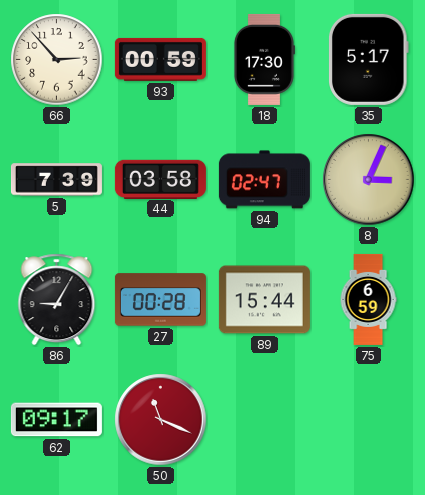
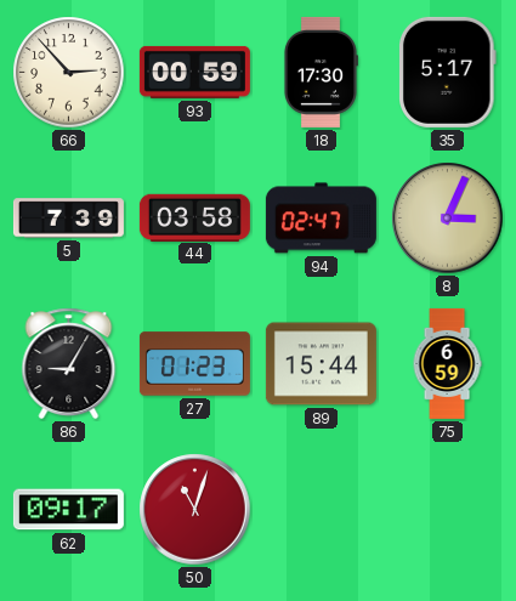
27: 00:28 -> 01:23 (194, 364)
50: 11:19 -> 11:03 (195, 510)
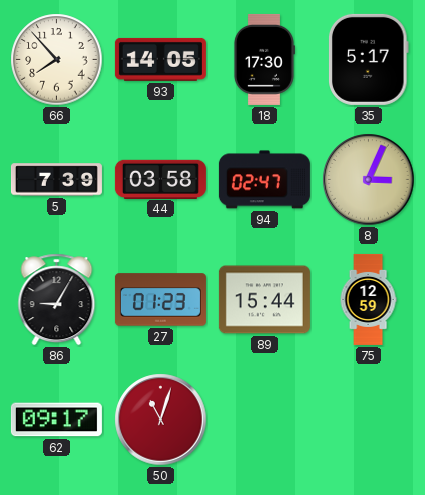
66: 2:53 -> 7:53 (57, 60)
93: 00:59 -> 14:05 (160, 59)
75: 6:59 -> 12:59 (368, 299)
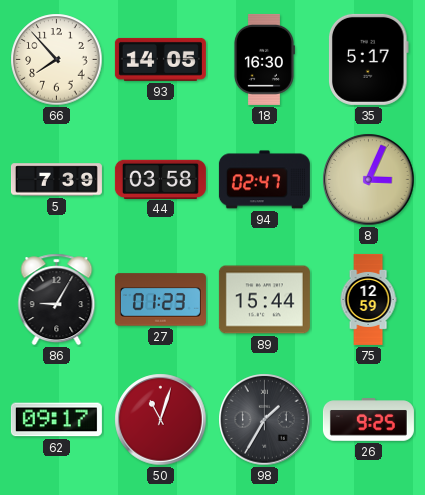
18: 17:30 -> 16:30 (264, 59)
98: none -> 1:35 (265, 420)
26: none -> 9:25 (368, 420)
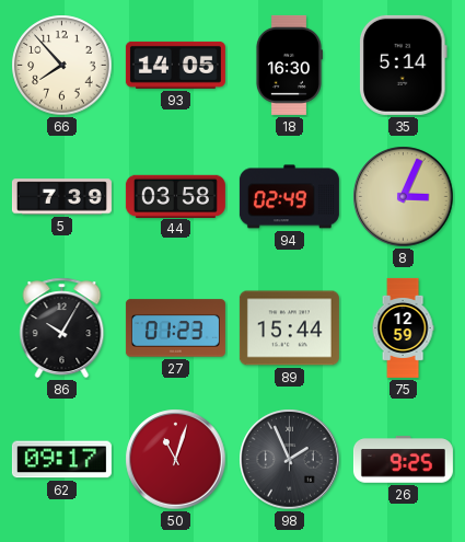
35: 5:17 -> 5:14 (404, 65)
94: 02:47 -> 02:49 (289, 197)
86: 9:05 -> 10:05 (62, 328)
98: 1:35 -> 1:56 (290, 460)
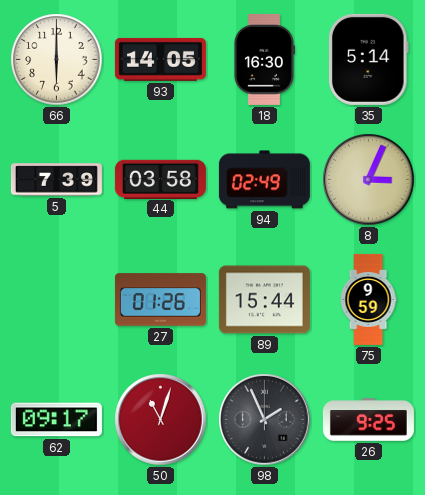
66: 7:53 -> 6:00 (57, 60)
86: 10:05 -> none (62, 328)
27: 01:23 -> 01:26 (160, 300)
75: 12:59 -> 9:59 (368, 299)
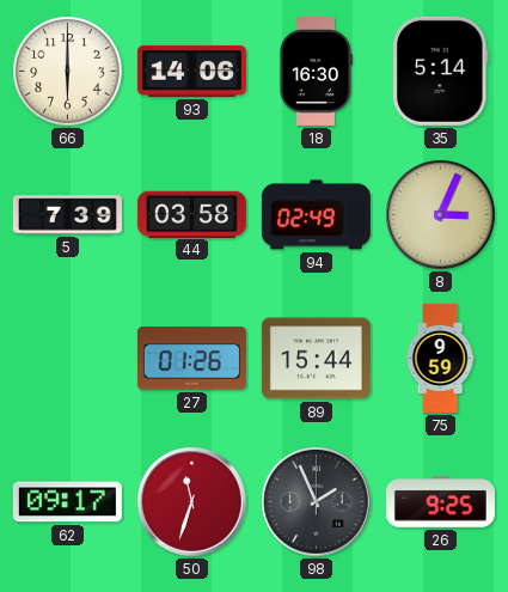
93: 14:05 -> 14:06 (191, 71)
50: 11:03 -> 11:33 (192, 502)
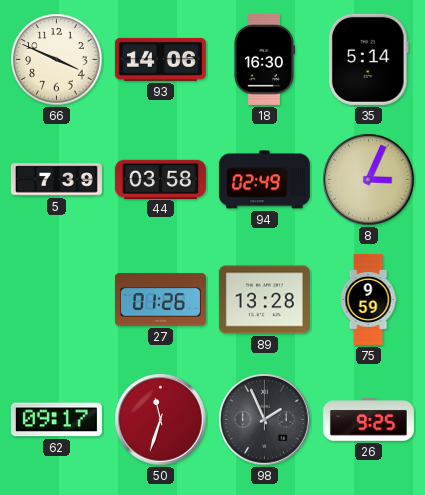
66: 6:00 -> 3:49 (57, 60)
89: 15:44 -> 13:28 (264, 300)
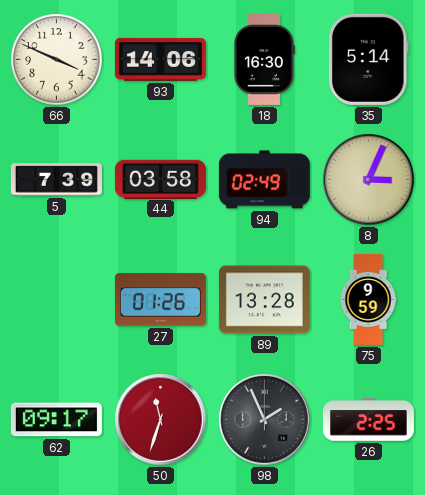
26: 9:25 -> 2:25 (368, 420)
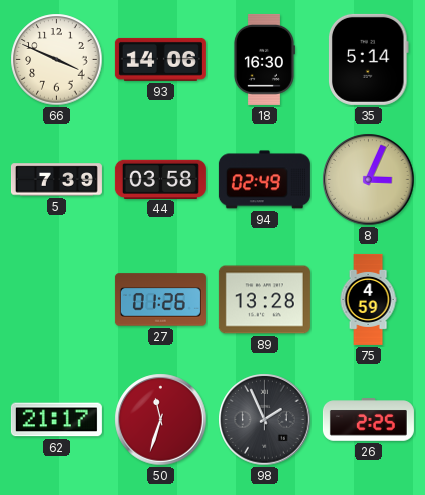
75: 9:59 -> 4:59 (368, 299)
62: 09:17 -> 21:17 (56, 420)
